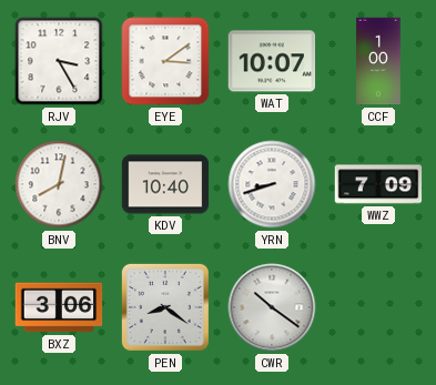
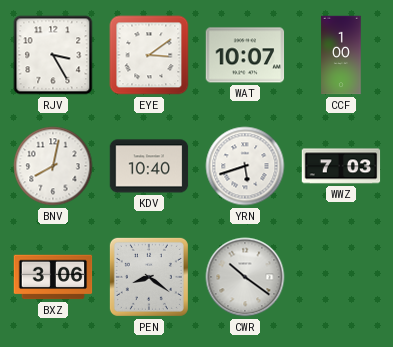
YRN: 8:42 -> 5:42 (245, 166)
WWZ: 7:09 -> 7:03 (341, 166)
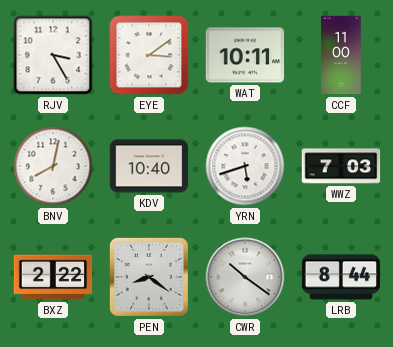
WAT: 10:07 -> 10:11 (245, 55)
CCF: 1:00 -> 11:00 (341, 55)
BXZ: 3:06 -> 2:22 (53, 277)
LRB: none -> 8:44 (341, 277)
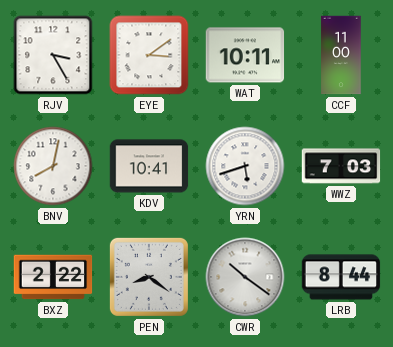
KDV: 10:40 -> 10:41 (149, 166)
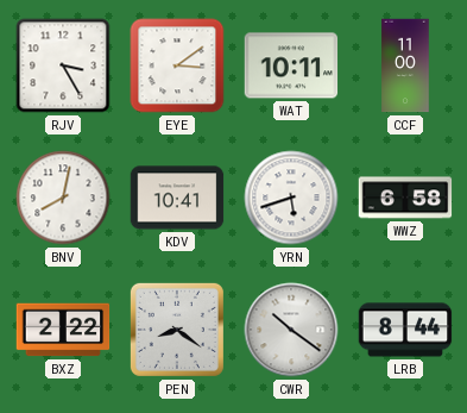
WWZ: 7:03 -> 6:58 (405, 198)
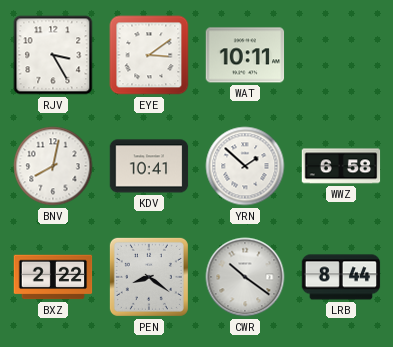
CCF: 11:00 -> none (405, 65)
YRN: 5:42 -> 1:52 (245, 166)
